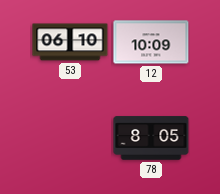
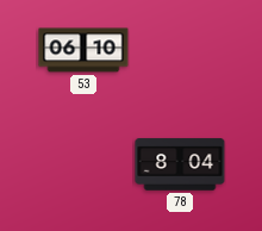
12: 10:09 -> none (151, 42)
78: 8:05 -> 8:04 (180, 164)
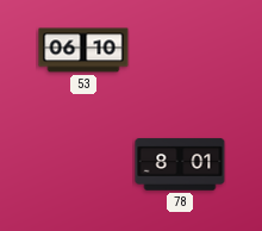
78: 8:04 -> 8:01 (180, 164)
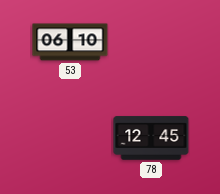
78: 8:01 -> 12:45 (151, 138)
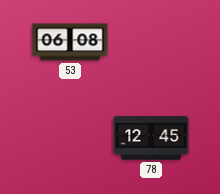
53: 06:10 -> 06:08 (70, 42)
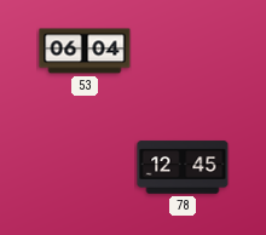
53: 06:08 -> 06:04 (85, 51)
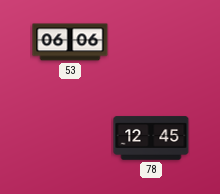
53: 06:04 -> 06:06 (70, 42)
